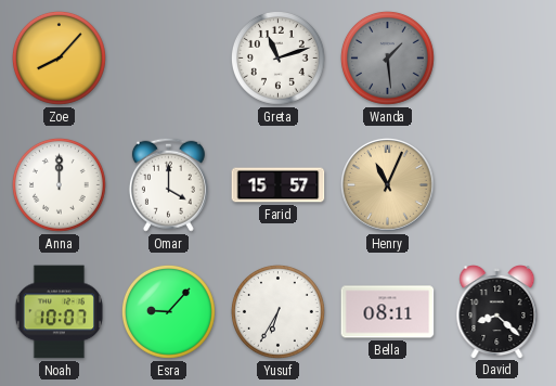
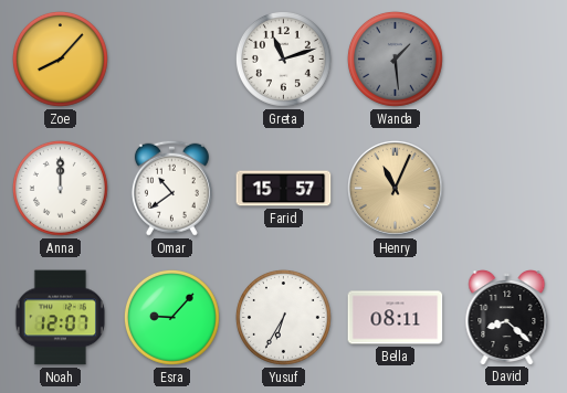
Omar: 4:00 -> 10:39 (171, 188)
Noah: 10:07 -> 12:07 (60, 318)
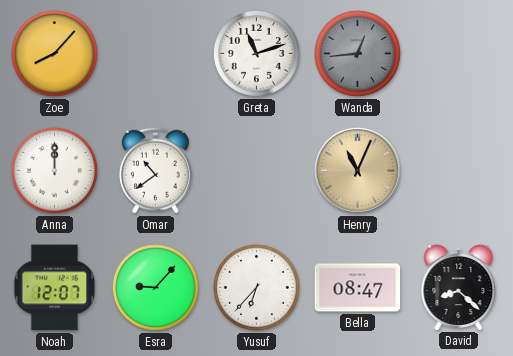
Wanda: 1:29 -> 12:44 (357, 53)
Farid: 15:57 -> none (284, 189)
Yusuf: 6:35 -> 6:37 (256, 287)
Bella: 08:11 -> 08:47 (358, 288)
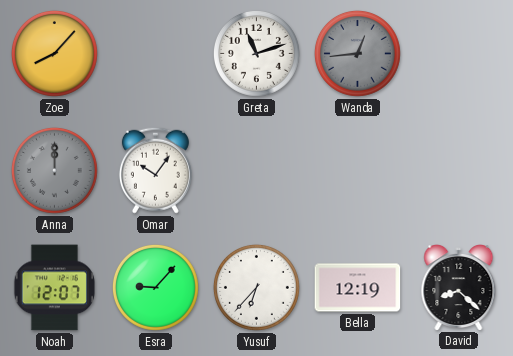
Anna dial: white -> grey (54, 170)
Omar: 10:39 -> 10:06 (155, 170)
Henry: 11:04 -> none (358, 171)
Bella: 08:47 -> 12:19 (358, 288)
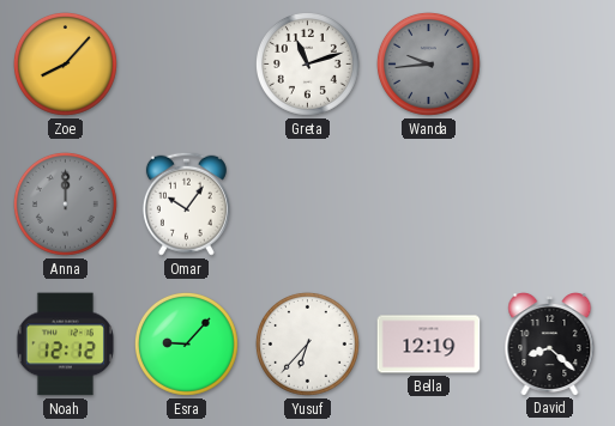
Wanda: 12:44 -> 9:44 (428, 63)
Noah: 12:07 -> 12:12 (65, 345)
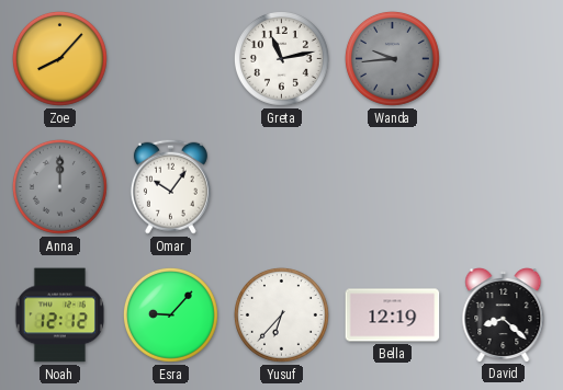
Greta: 11:12 -> 11:13 (281, 58)
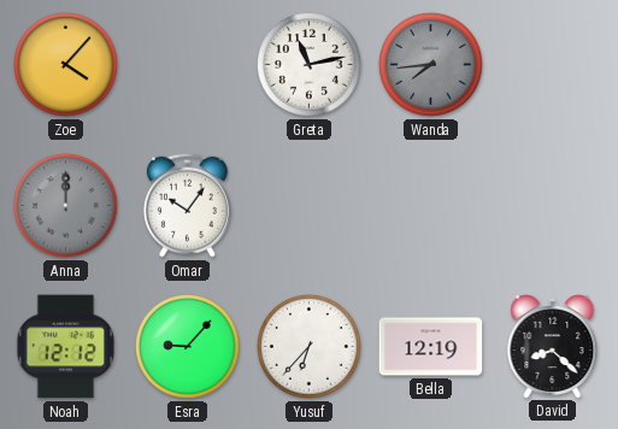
Zoe: 8:07 -> 4:07 (65, 64)
Wanda: 9:44 -> 7:44 (430, 64)
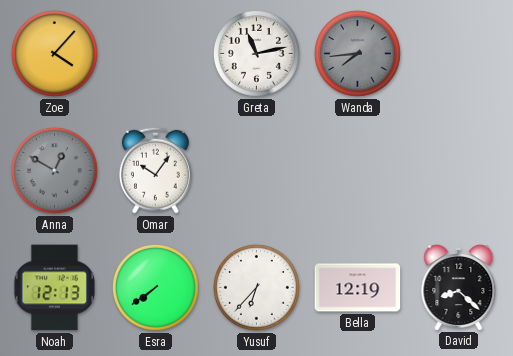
Anna: 12:00 -> 12:50 (54, 170)
Noah: 12:12 -> 12:13 (54, 288)
Esra: 9:07 -> 7:39 (155, 287)
